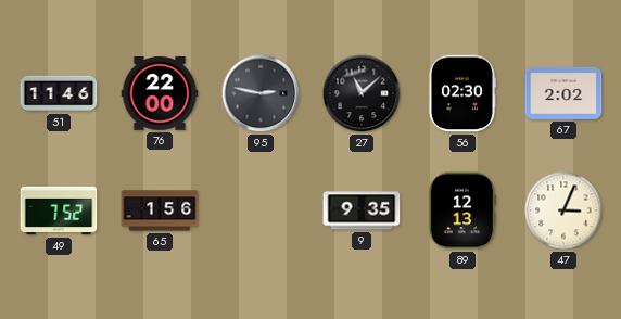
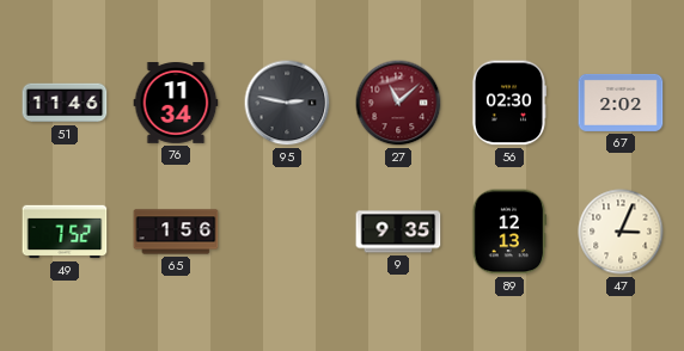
76: 22:00 -> 11:34 (176, 104)
27 dial: black -> burgundy (398, 103)
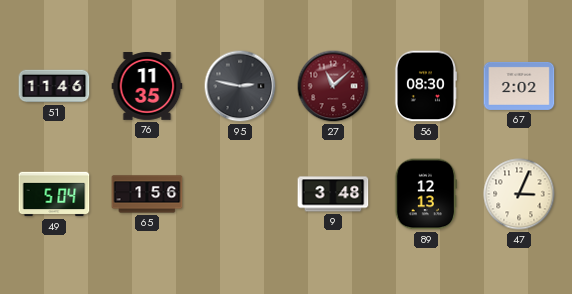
76: 11:34 -> 11:35 (147, 87)
56: 02:30 -> 08:30 (425, 86)
49: 7:52 -> 5:04 (54, 194)
9: 9:35 -> 3:48 (333, 194)
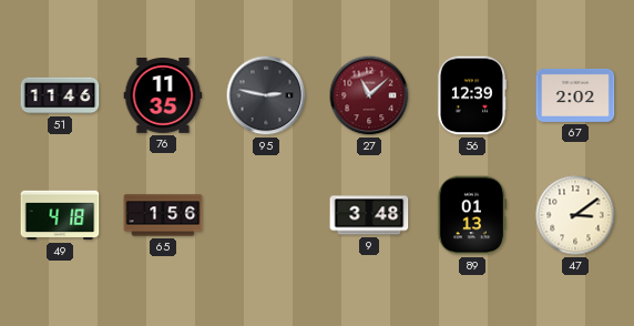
56: 08:30 -> 12:39 (471, 95)
49: 5:04 -> 4:18 (60, 215)
89: 12:13 -> 01:13 (472, 215)
47: 3:04 -> 3:09 (575, 215)
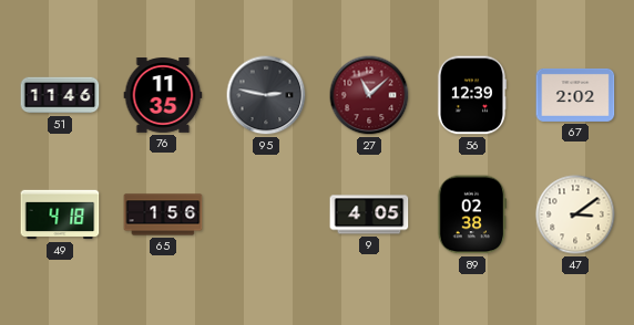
9: 3:48 -> 4:05 (369, 214)
89: 01:13 -> 02:38 (472, 214)
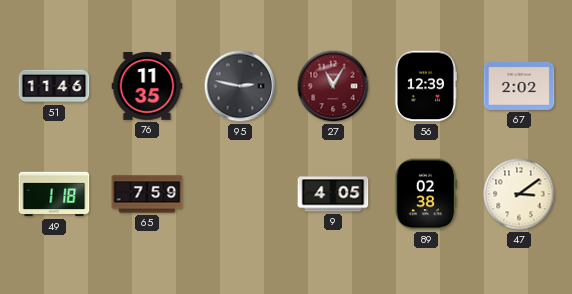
27: 11:08 -> 11:05 (333, 86)
49: 4:18 -> 1:18 (54, 194)
65: 1:56 -> 7:59 (147, 194)
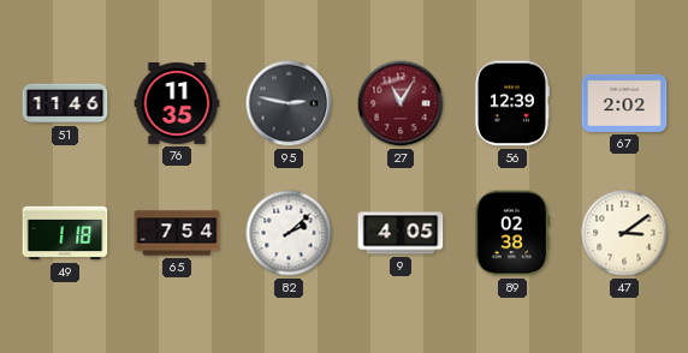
65: 7:59 -> 7:54 (177, 233)
82: none -> 2:08 (289, 233)
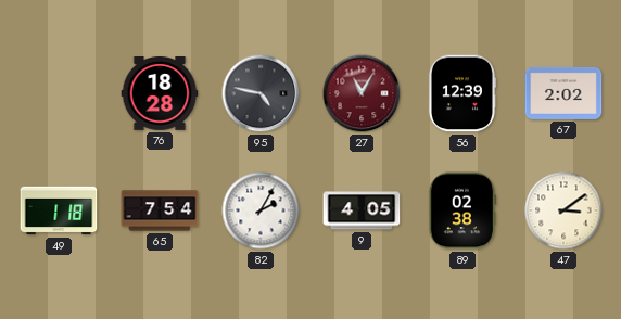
51: 11:46 -> none (65, 103)
76: 11:35 -> 18:28 (160, 94)
95: 2:47 -> 4:47 (261, 93)
82: 2:08 -> 2:05 (261, 210)
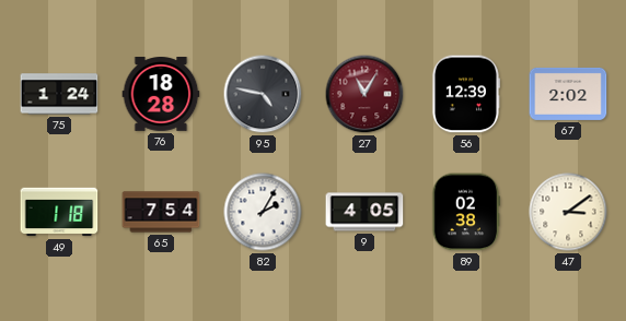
75: none -> 1:24 (59, 94)
